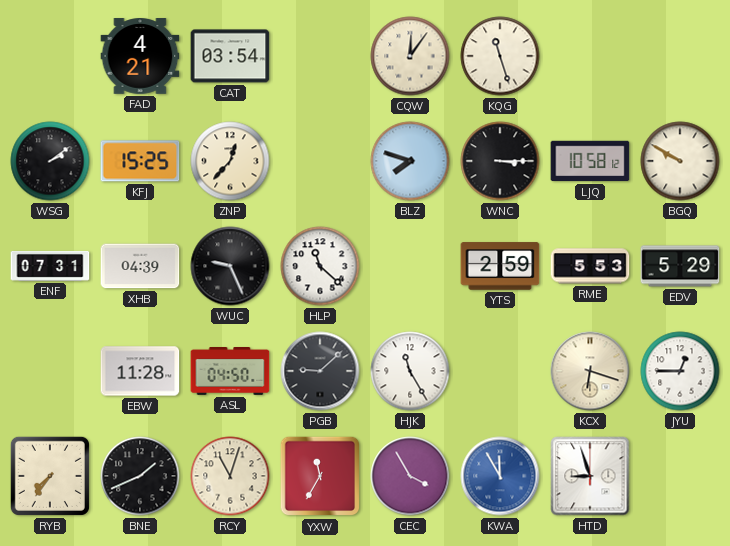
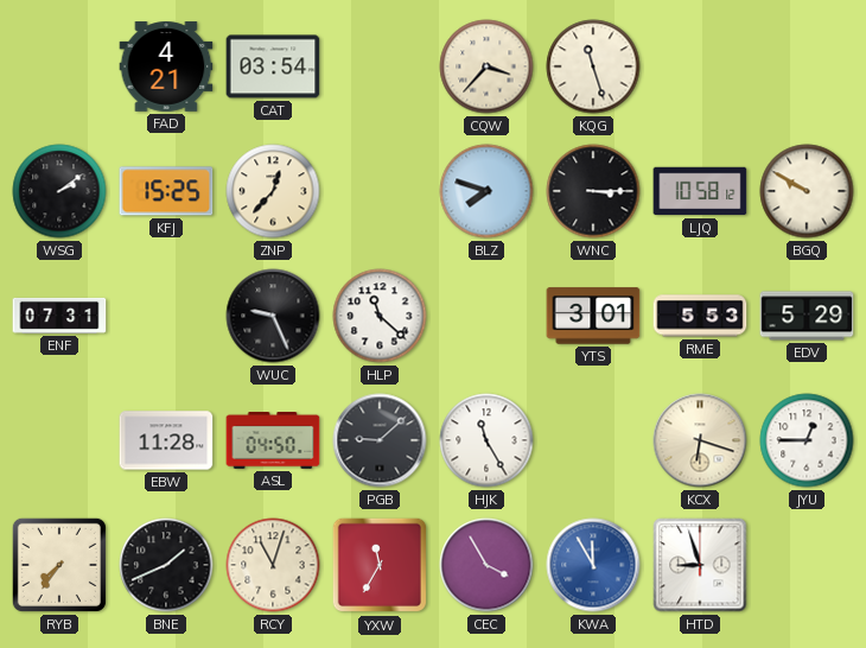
CQW: 12:06 -> 3:37 (486, 66)
XHB: 04:39 -> none (140, 266)
YTS: 2:59 -> 3:01 (593, 316)
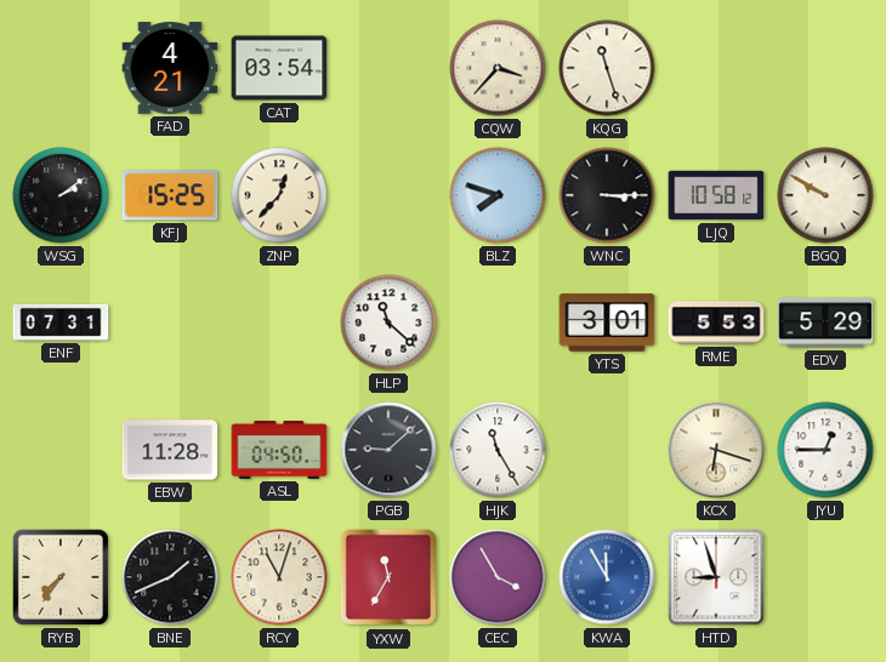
WUC: 9:26 -> none (273, 316)
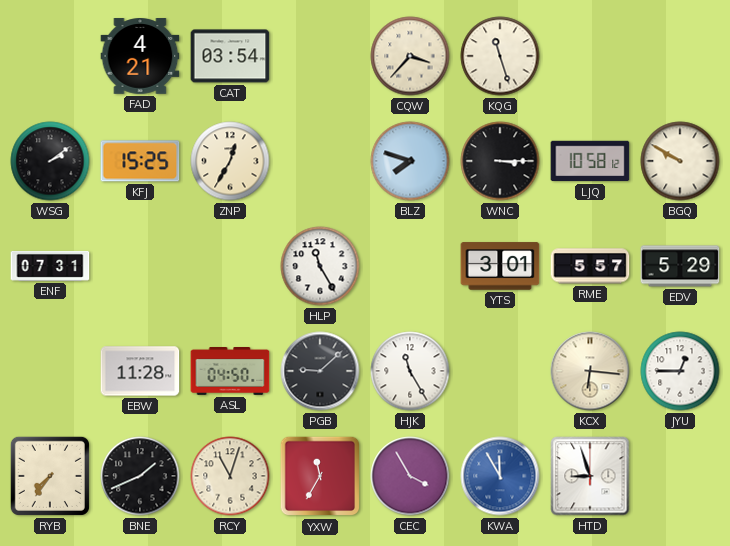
ZNP: 12:37 -> 12:35 (230, 161)
HLP: 11:22 -> 11:25 (320, 266)
RME: 5:53 -> 5:57 (590, 266)
KCX: 6:18 -> 6:16 (590, 371)
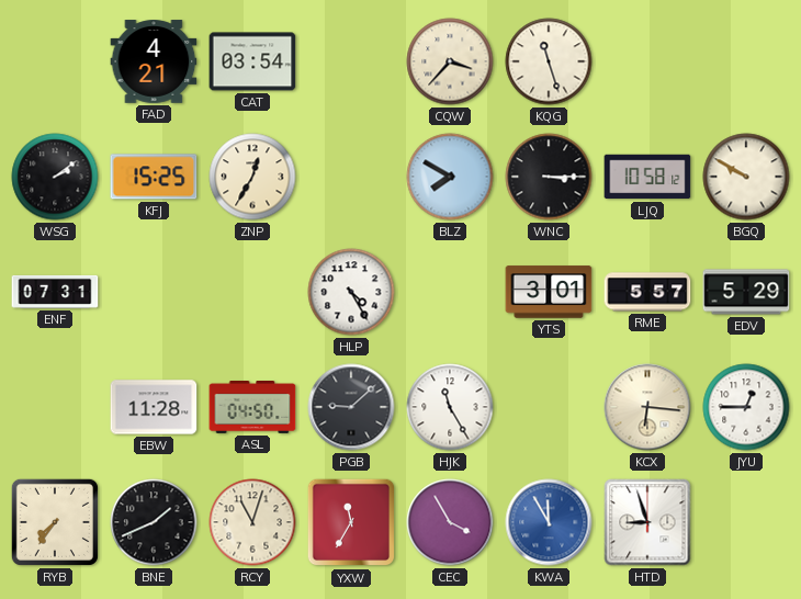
BLZ: 7:48 -> 7:50 (450, 177)
HLP: 11:25 -> 4:25 (351, 292)
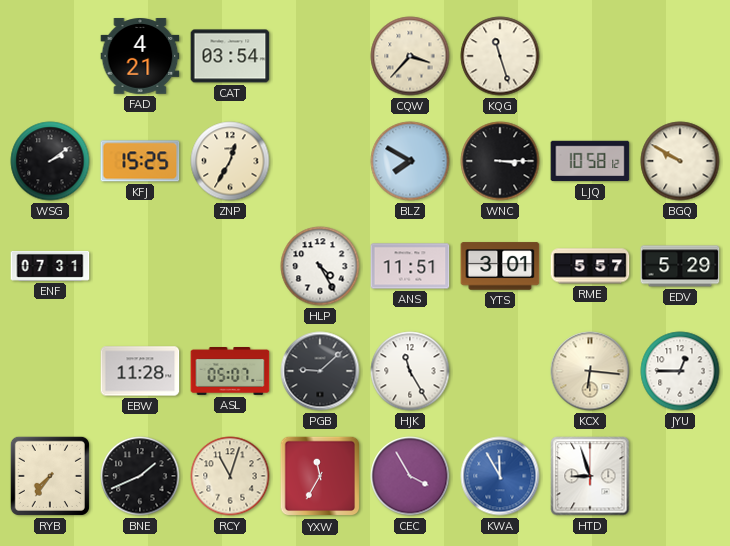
ANS: none -> 11:51 (410, 266)
ASL: 04:50 -> 05:07 (230, 372)
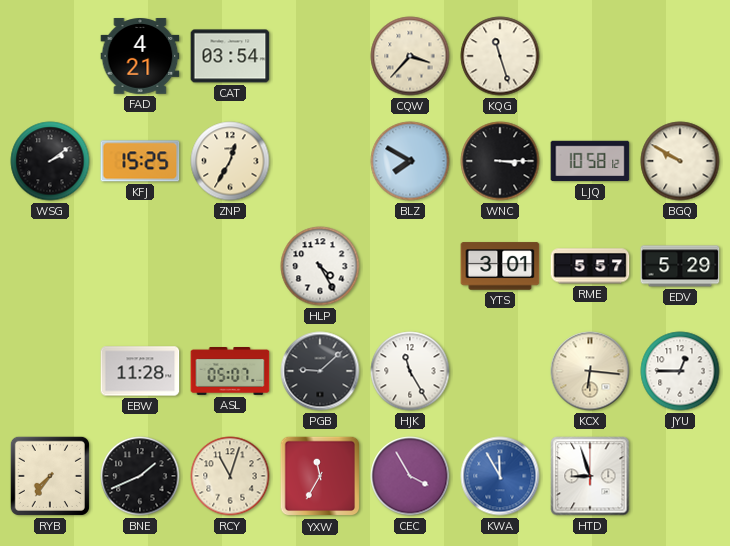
ENF: 07:31 -> none (50, 266)
ANS: 11:51 -> none (410, 266)
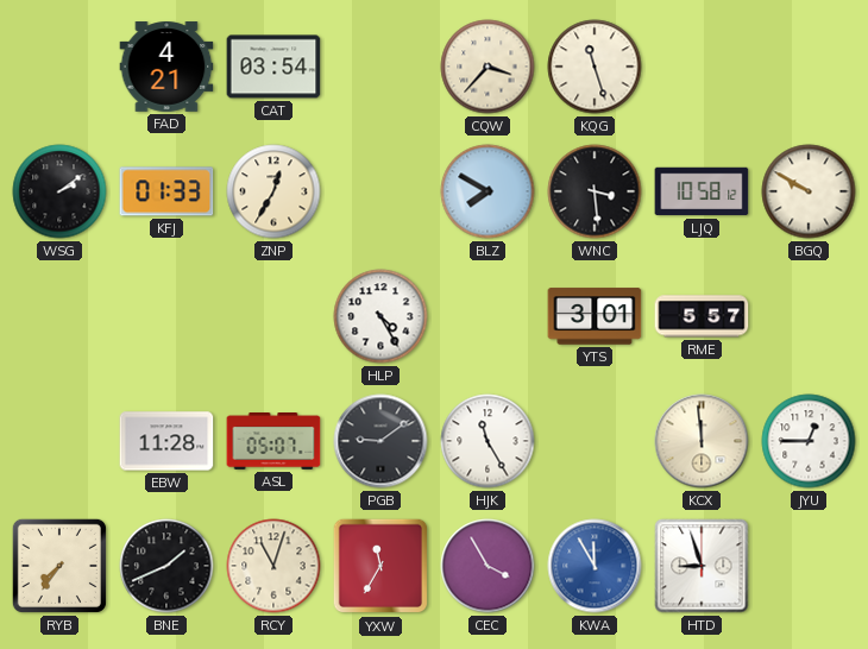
KFJ: 15:25 -> 01:33 (166, 191)
WNC: 3:15 -> 3:29 (595, 191)
EDV: 5:29 -> none (680, 266)
PGB: 9:08 -> 9:09 (380, 441)
KCX: 6:16 -> 11:59 (702, 441)
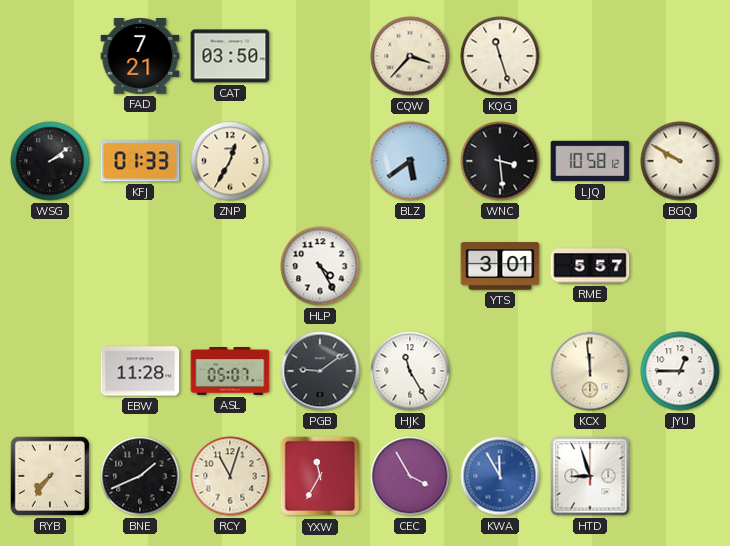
FAD: 4:21 -> 7:21 (140, 56)
CAT: 03:54 -> 03:50 (230, 56)
BLZ: 7:50 -> 5:39 (410, 161)
